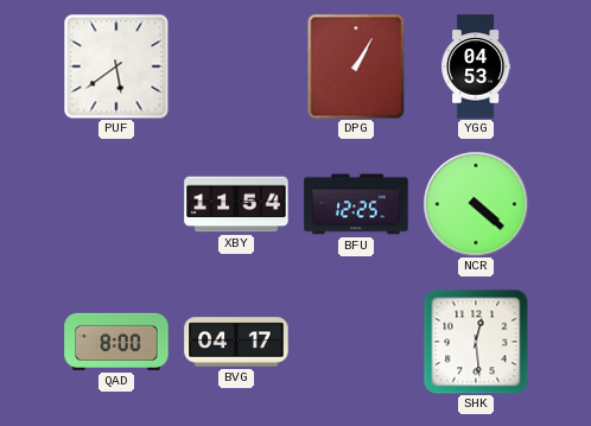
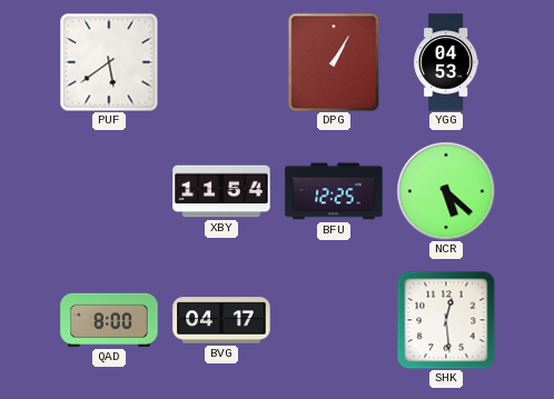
NCR: 4:22 -> 5:22 (446, 191)
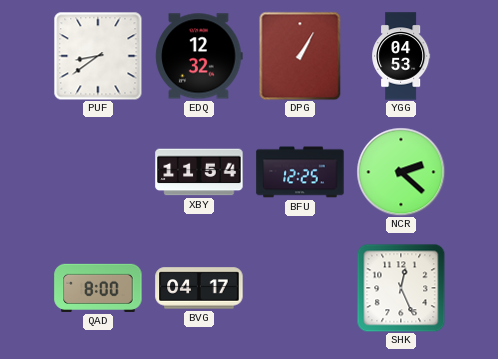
PUF: 5:39 -> 8:39 (98, 56)
EDQ: none -> 12:32 (199, 56)
NCR: 5:22 -> 2:22 (401, 172)
SHK: 12:29 -> 12:26 (401, 288)
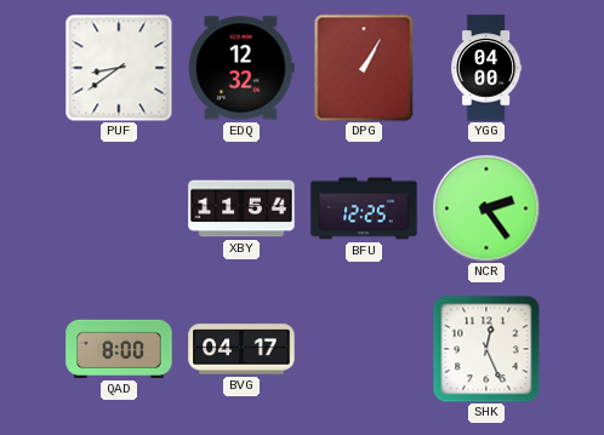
YGG: 04:53 -> 04:00 (486, 68)
NCR: 2:22 -> 2:24 (486, 208)
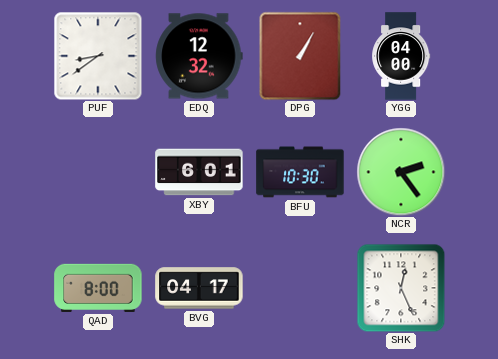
XBY: 11:54 -> 6:01 (199, 172)
BFU: 12:25 -> 10:30 (300, 172)
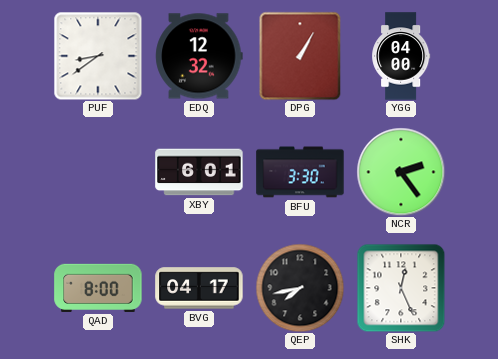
BFU: 10:30 -> 3:30 (300, 172)
QEP: none -> 7:43 (300, 288)
